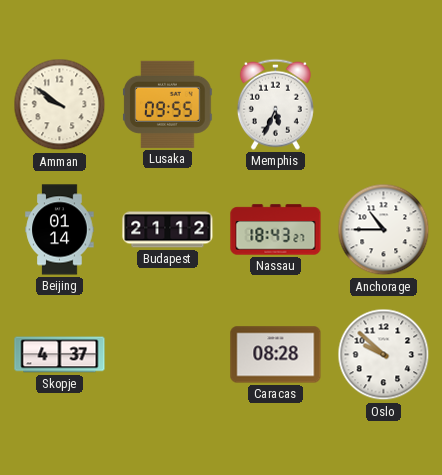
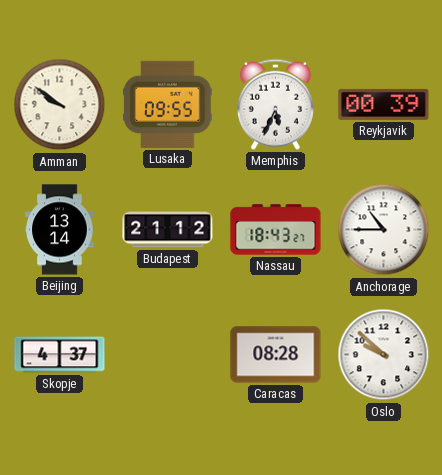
Reykjavik: none -> 00:39 (384, 104)
Beijing: 01:14 -> 13:14 (60, 230)
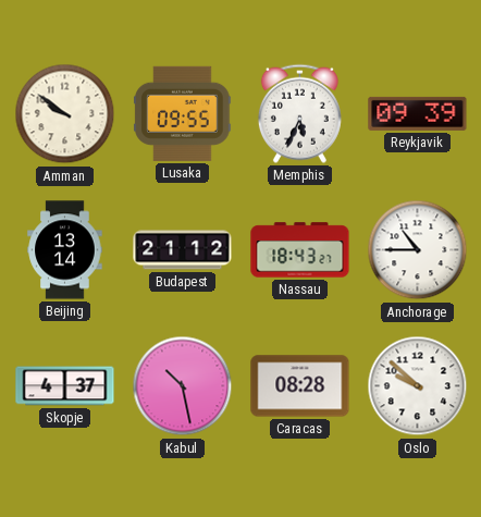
Reykjavik: 00:39 -> 09:39 (418, 113)
Kabul: none -> 10:28 (183, 386)
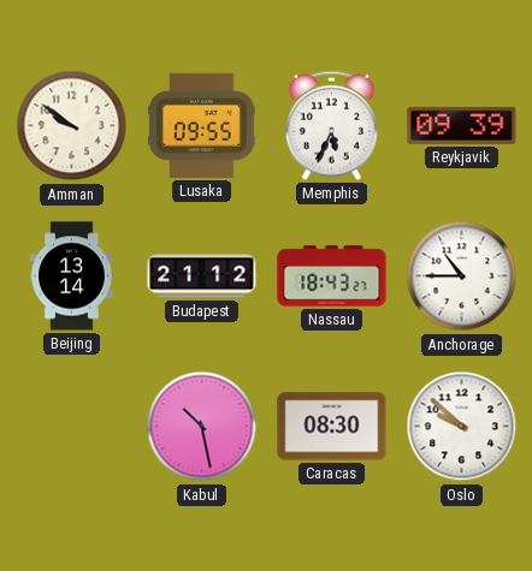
Skopje: 4:37 -> none (65, 386)
Caracas: 08:28 -> 08:30 (332, 427)
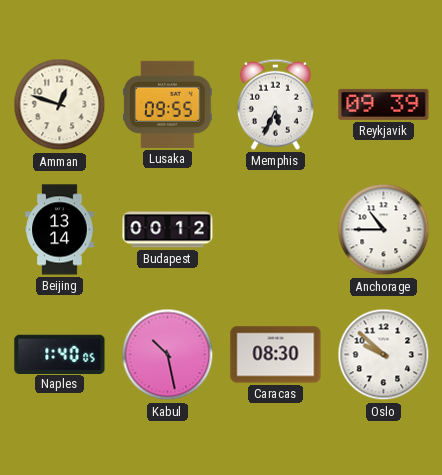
Amman: 9:51 -> 12:48 (60, 105)
Budapest: 21:12 -> 00:12 (168, 230)
Nassau: 18:43 -> none (332, 276)
Naples: none -> 1:40 (60, 354)
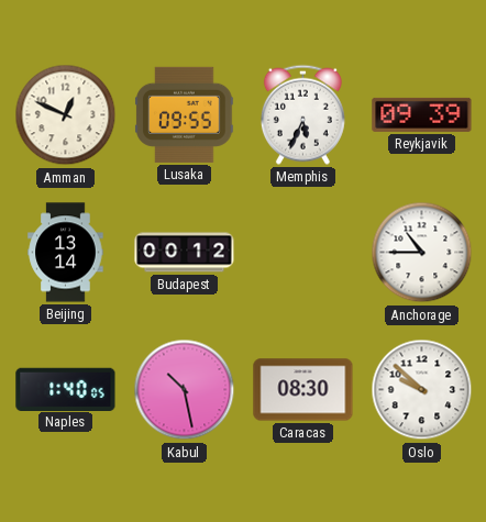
Amman: 12:48 -> 12:49 (66, 115)
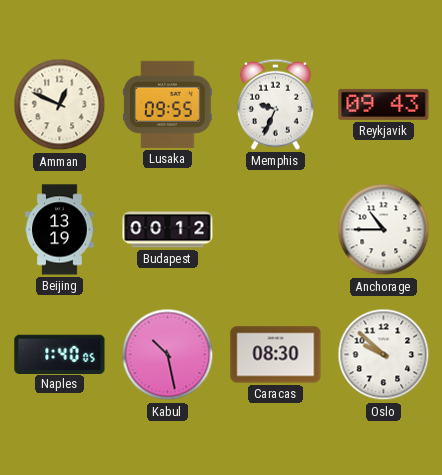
Memphis: 5:34 -> 9:34 (275, 104)
Reykjavik: 09:39 -> 09:43 (384, 104)
Beijing: 13:14 -> 13:19 (60, 230)
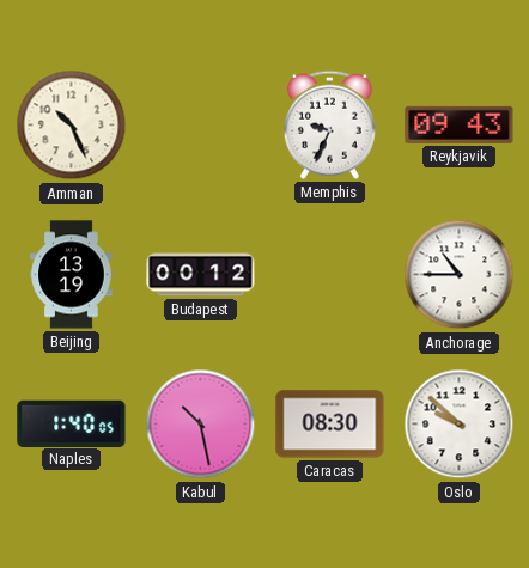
Amman: 12:49 -> 10:26 (72, 126)
Lusaka: 09:55 -> none (168, 104)
